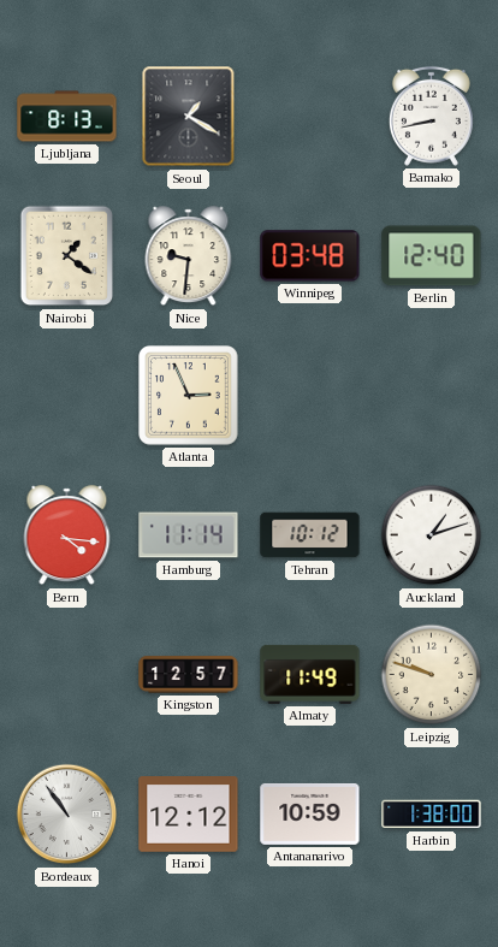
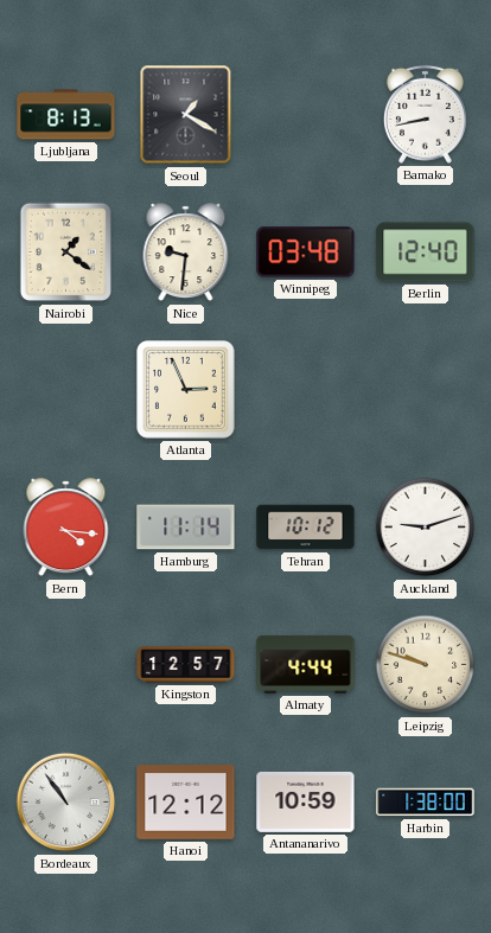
Auckland: 1:12 -> 9:12 (426, 528)
Almaty: 11:49 -> 4:44 (306, 664)
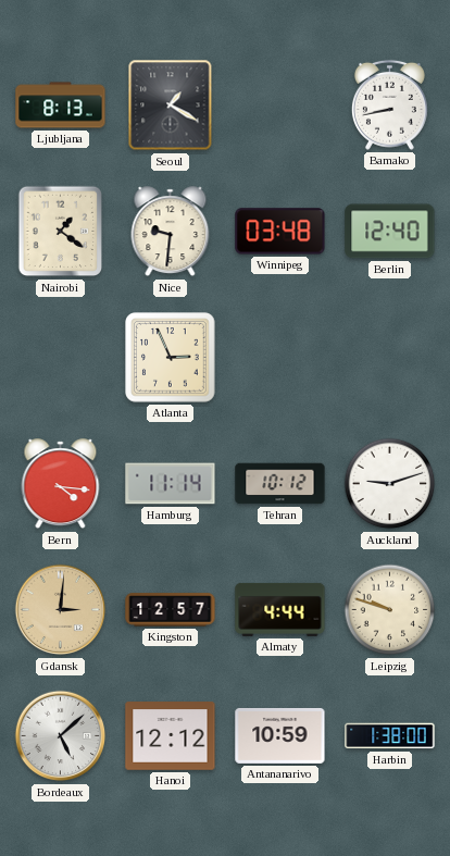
Gdansk: none -> 3:01 (61, 610)
Bordeaux: 10:54 -> 5:08 (61, 736)
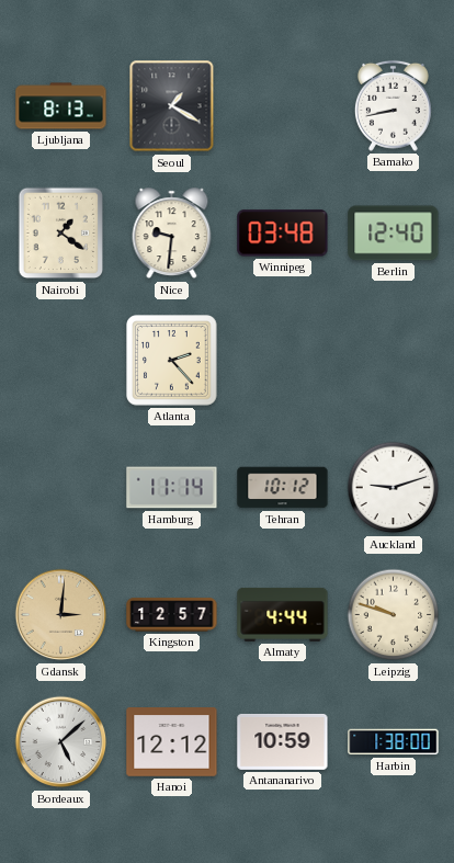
Atlanta: 2:56 -> 2:23 (172, 361)
Bern: 4:16 -> none (61, 484)
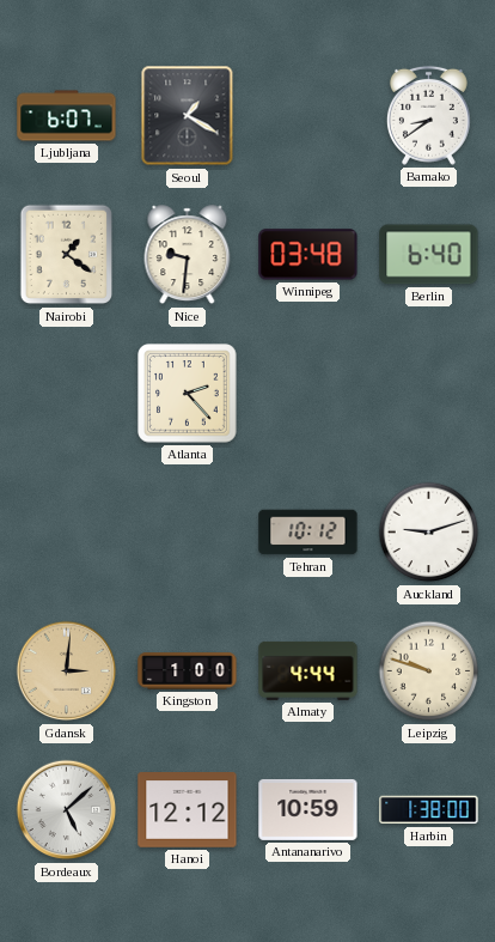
Ljubljana: 8:13 -> 6:07 (67, 116)
Bamako: 8:43 -> 8:39 (428, 115)
Berlin: 12:40 -> 6:40 (429, 255)
Hamburg: 11:14 -> none (172, 488)
Kingston: 12:57 -> 1:00 (188, 671)
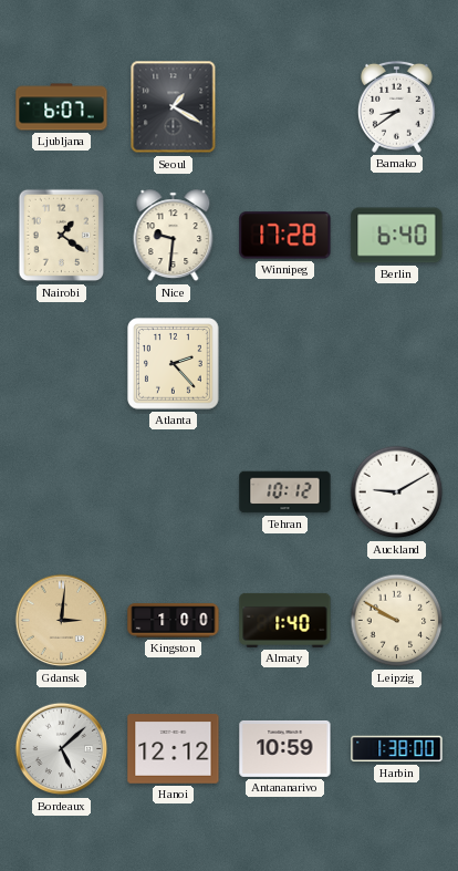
Winnipeg: 03:48 -> 17:28 (285, 236)
Auckland: 9:12 -> 9:10 (397, 492)
Almaty: 4:44 -> 1:40 (285, 620)
Leipzig: 9:48 -> 9:50 (397, 621)
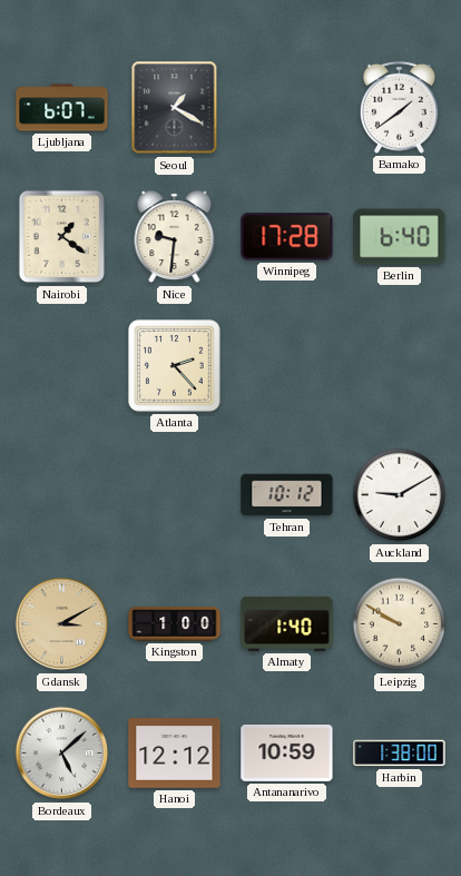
Bamako: 8:39 -> 1:39 (399, 107)
Gdansk: 3:01 -> 3:10 (62, 624)
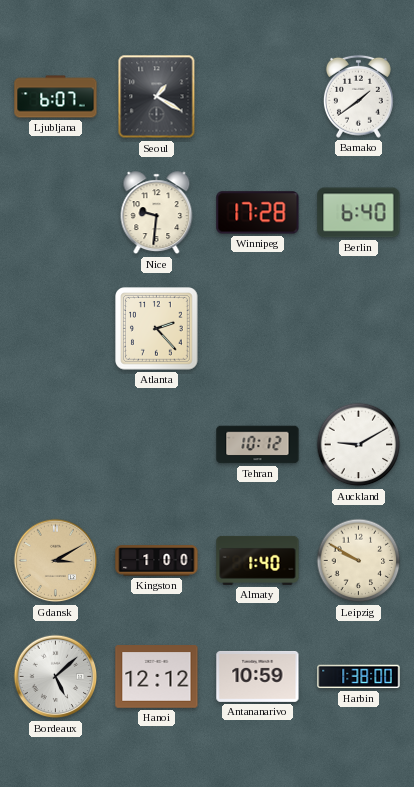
Nairobi: 1:21 -> none (62, 237)
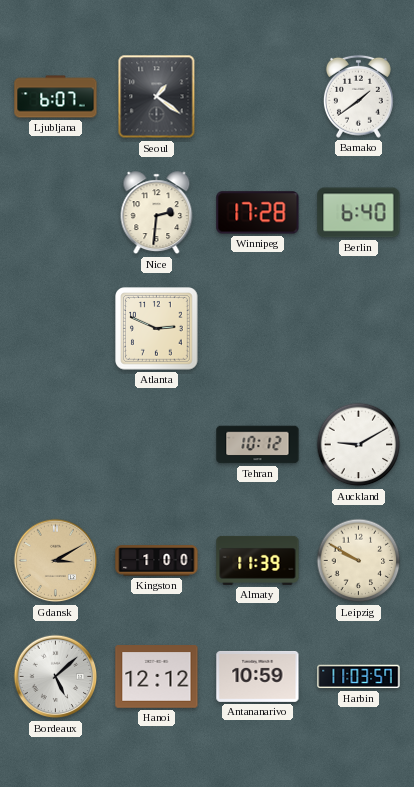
Seoul: 1:20 -> 1:21 (157, 97)
Nice: 9:31 -> 2:31 (157, 213)
Atlanta: 2:23 -> 2:49 (157, 329)
Almaty: 1:40 -> 11:39 (258, 560)
Harbin: 1:38 -> 11:03 (359, 677)
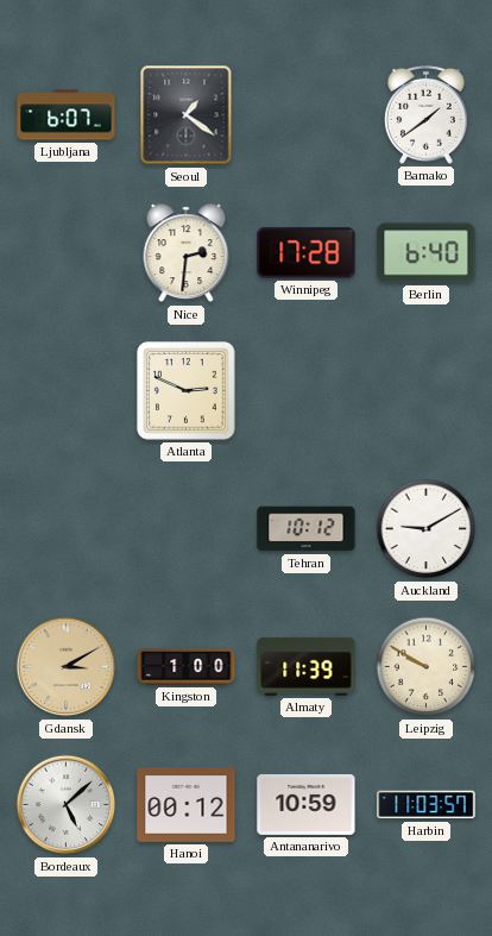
Hanoi: 12:12 -> 00:12 (187, 805)
